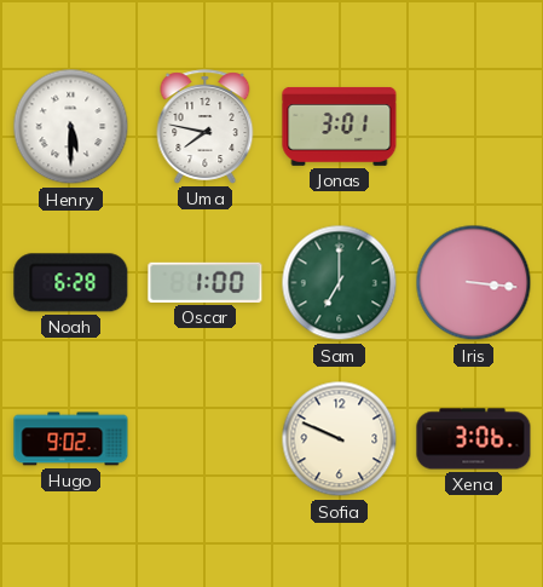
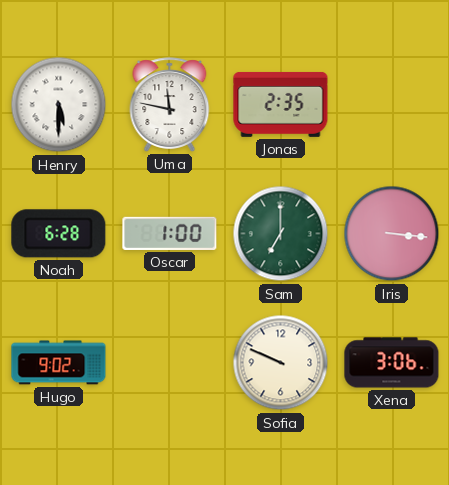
Uma: 7:47 -> 11:47 (170, 105)
Jonas: 3:01 -> 2:35 (281, 104)
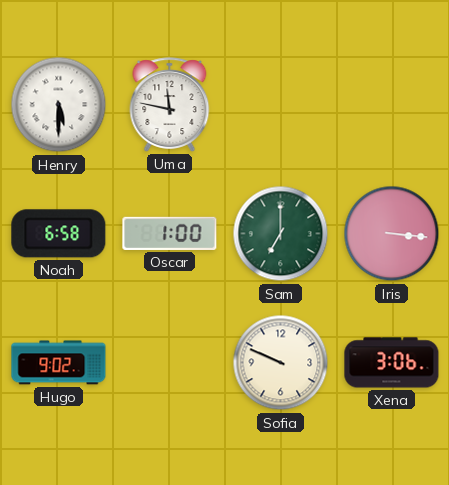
Jonas: 2:35 -> none (281, 104)
Noah: 6:28 -> 6:58 (59, 234)
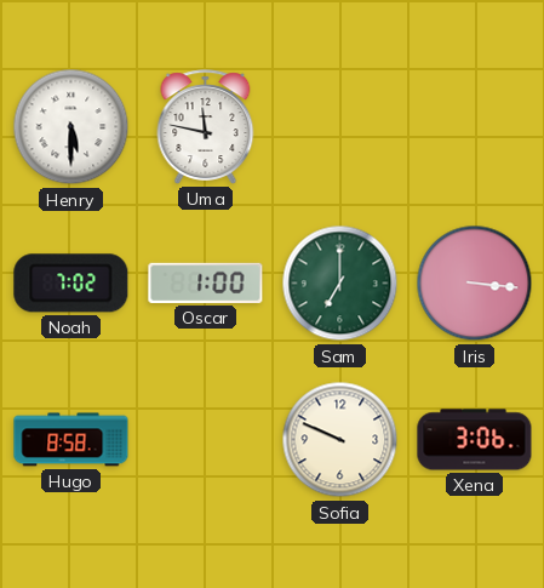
Noah: 6:58 -> 7:02 (71, 284)
Hugo: 9:02 -> 8:58 (71, 440)
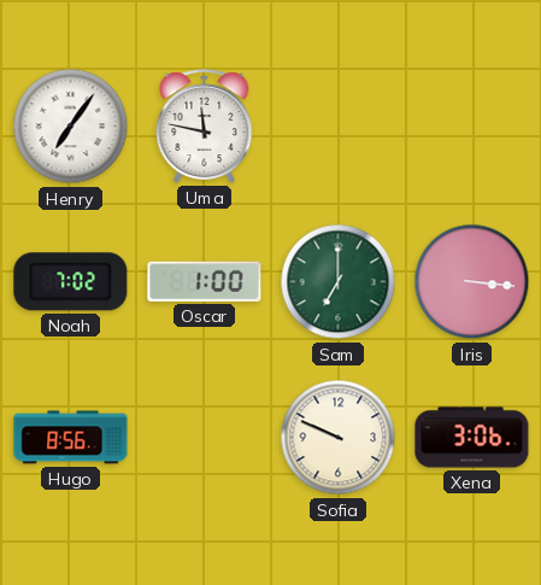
Henry: 5:30 -> 7:06 (71, 127)
Hugo: 8:58 -> 8:56 (71, 438)
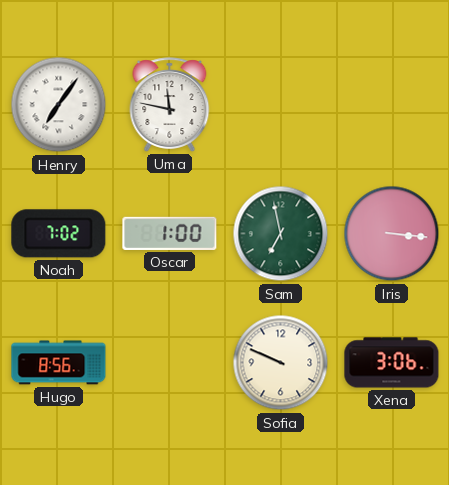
Sam: 7:00 -> 6:58 (281, 234)
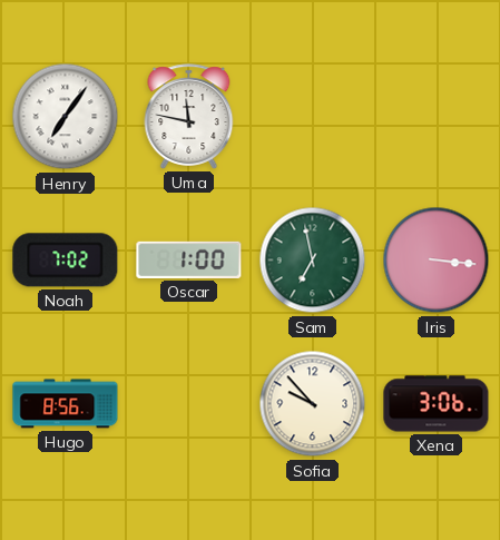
Sofia: 9:49 -> 9:53 (313, 404)
